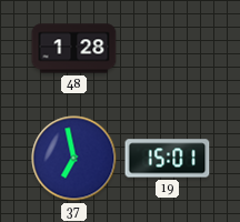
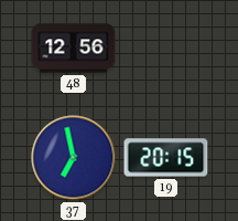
48: 1:28 -> 12:56 (74, 49)
19: 15:01 -> 20:15 (166, 158)
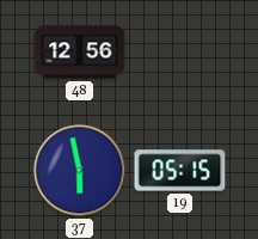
37: 6:58 -> 5:58 (80, 171)
19: 20:15 -> 05:15 (180, 171)
